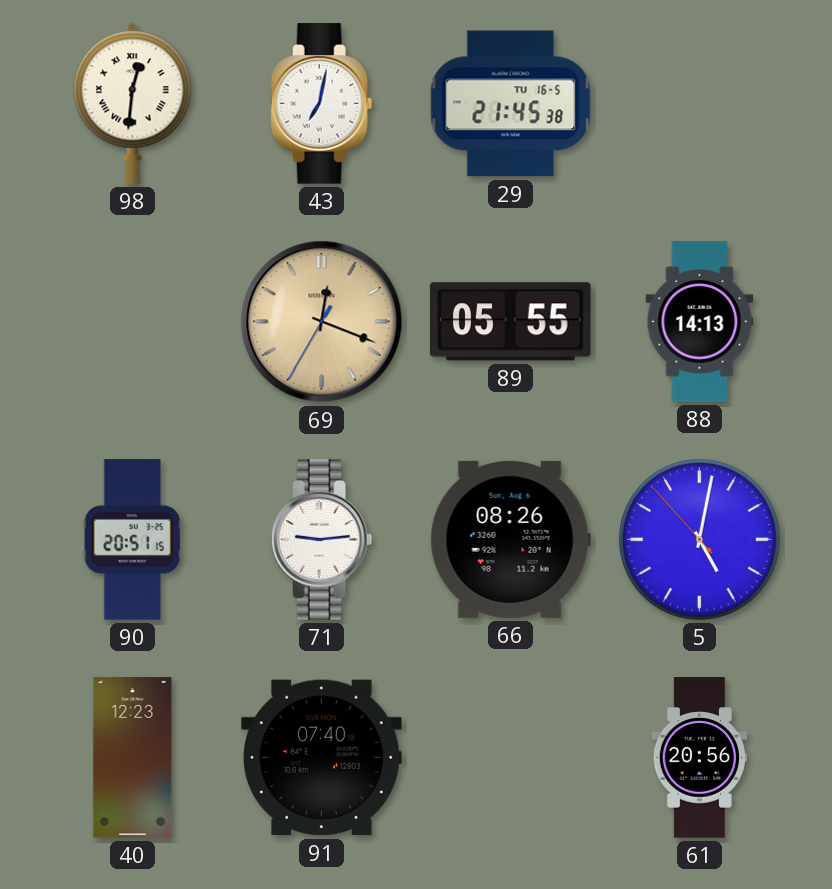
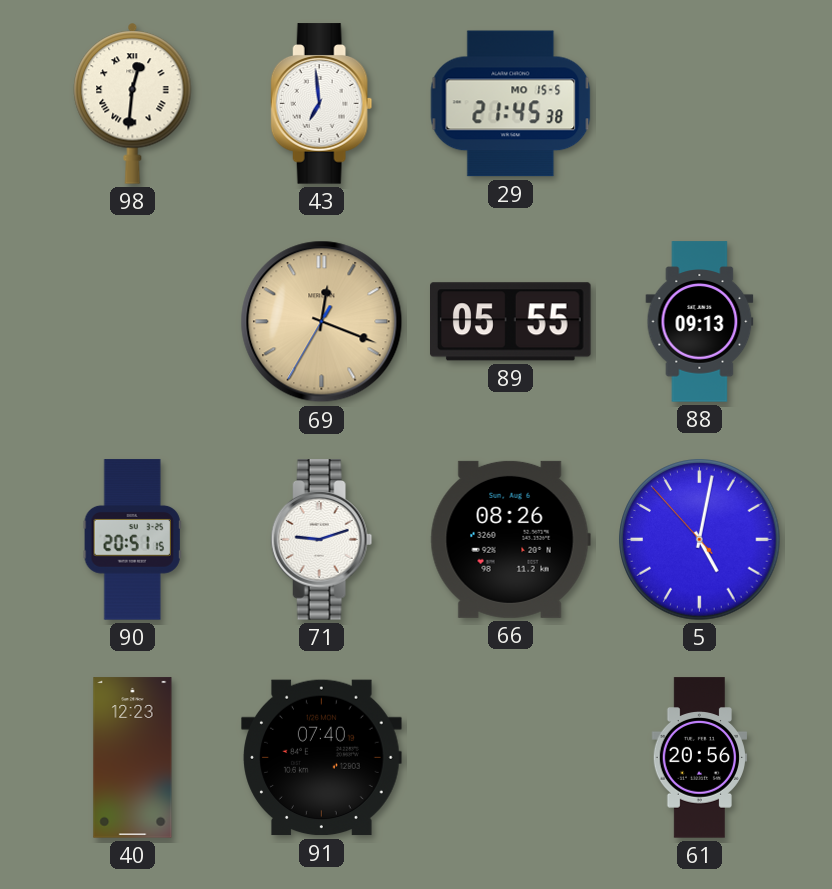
43: 7:02 -> 6:59 (322, 104)
29 date: TU 16-5 -> MO 15-5 (511, 104)
88: 14:13 -> 09:13 (700, 322)
71: 9:14 -> 9:12 (322, 540)
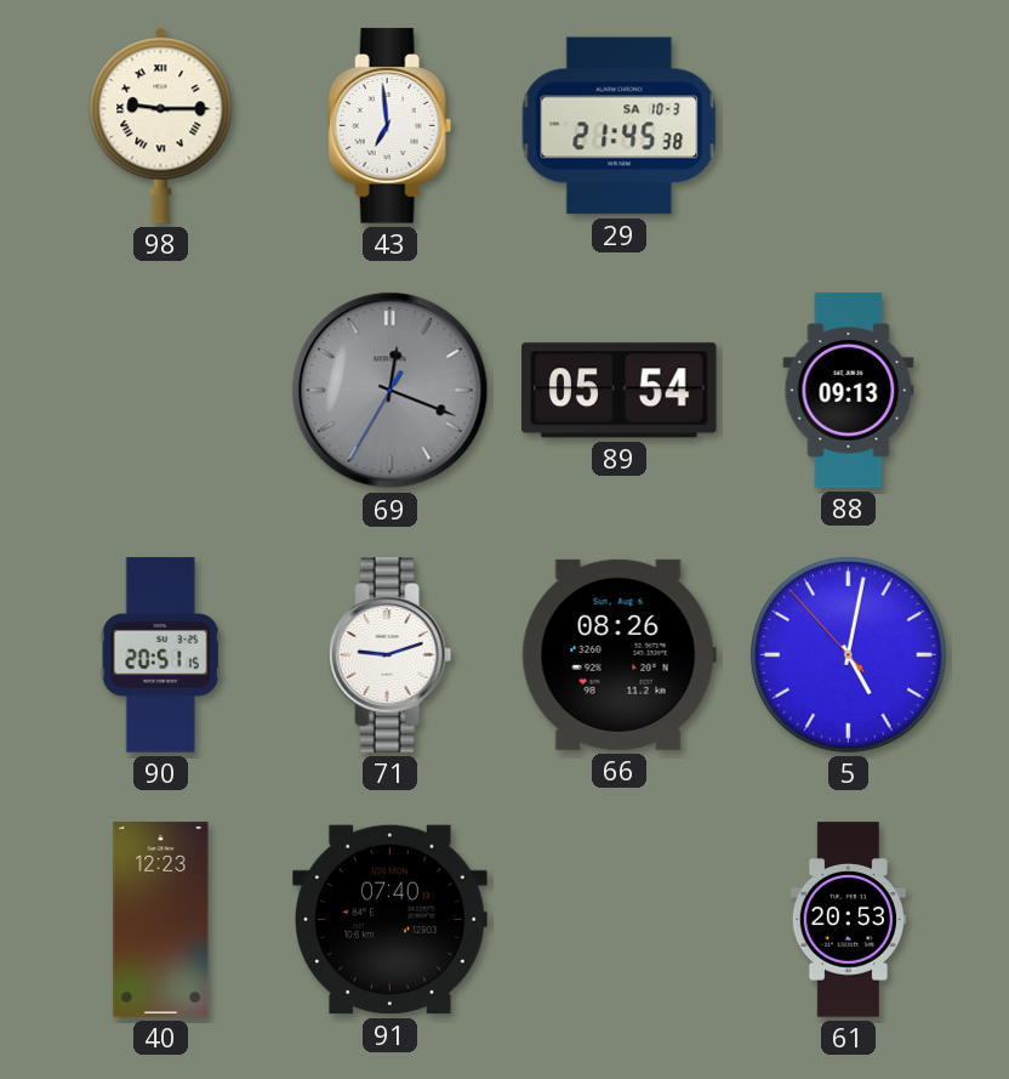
98: 12:31 -> 9:15 (161, 125)
29 date: MO 15-5 -> SA 10-3 (620, 126)
69 dial: champagne -> grey (391, 391)
89: 05:55 -> 05:54 (620, 391)
61: 20:56 -> 20:53 (848, 920)
